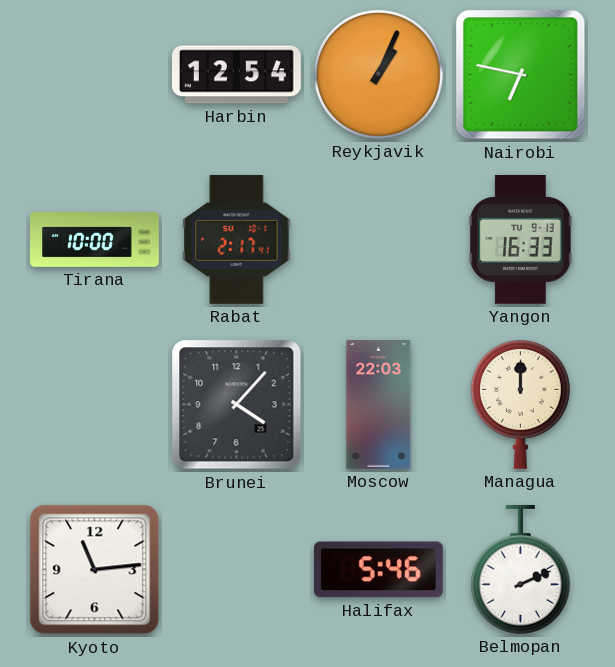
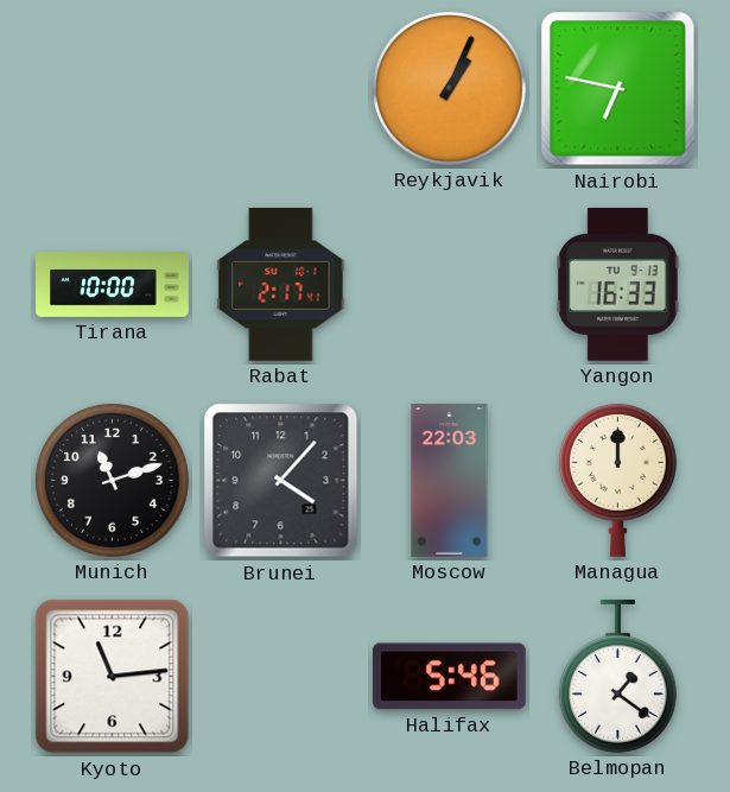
Harbin: 12:54 -> none (237, 75)
Munich: none -> 11:12 (112, 480)
Belmopan: 2:11 -> 1:21 (617, 676)
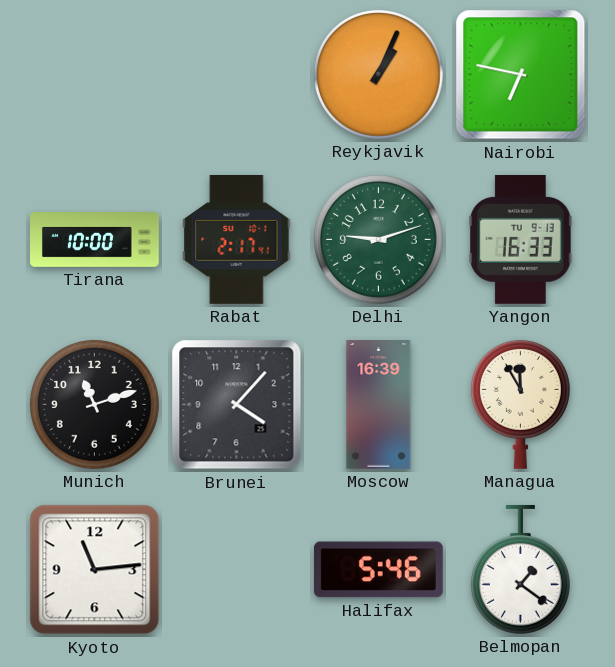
Delhi: none -> 9:12 (378, 239)
Moscow: 22:03 -> 16:39 (379, 405)
Managua: 12:00 -> 11:55 (520, 404)
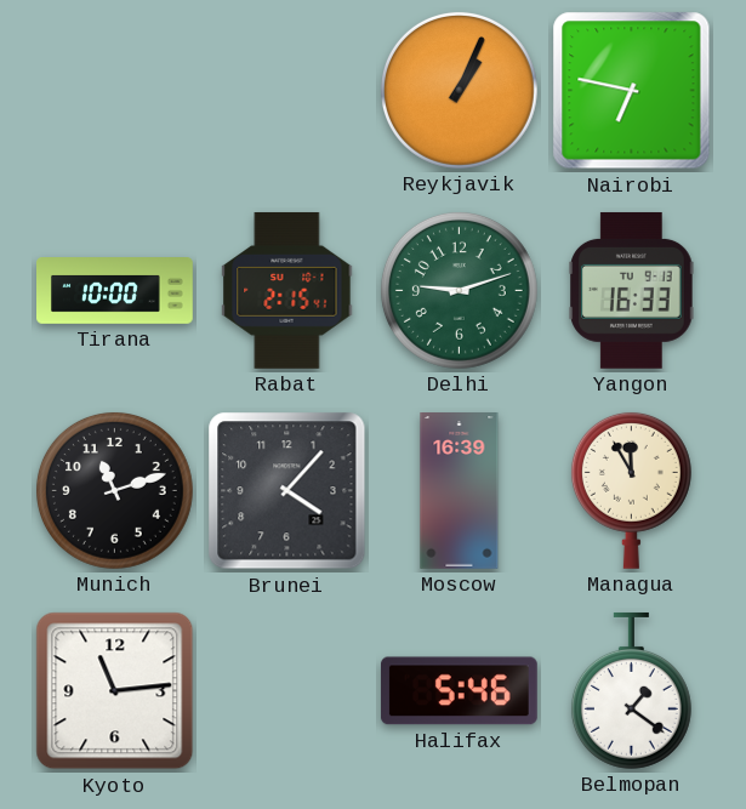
Rabat: 2:17 -> 2:15 (287, 291)
